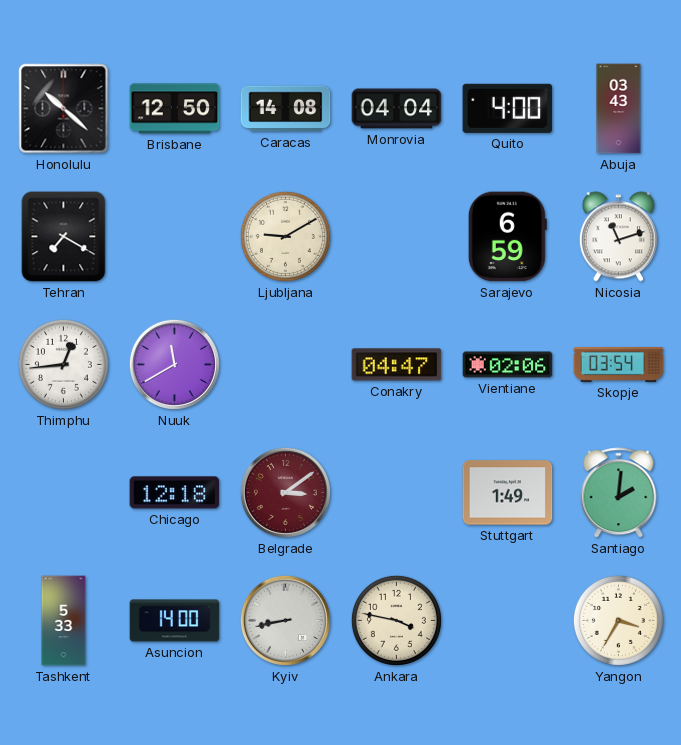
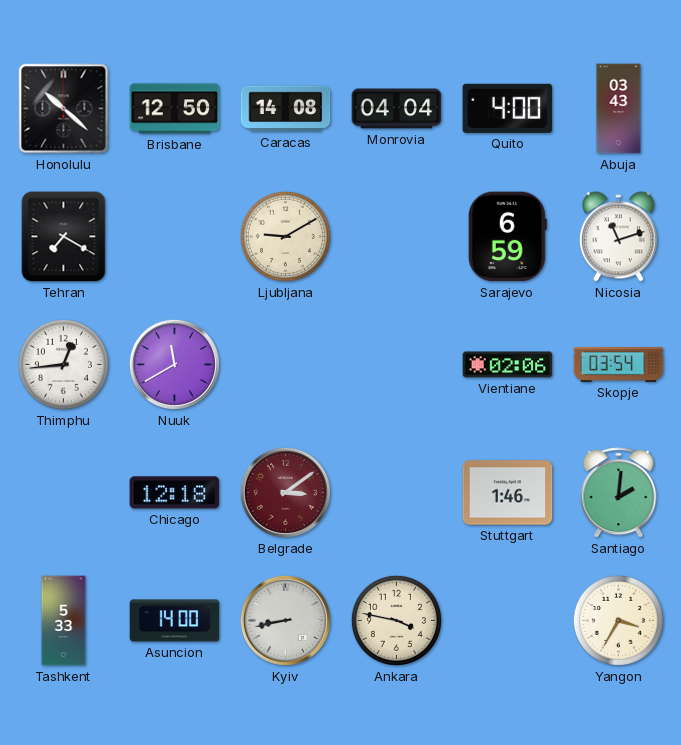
Conakry: 04:47 -> none (397, 365)
Stuttgart: 1:49 -> 1:46 (508, 493)
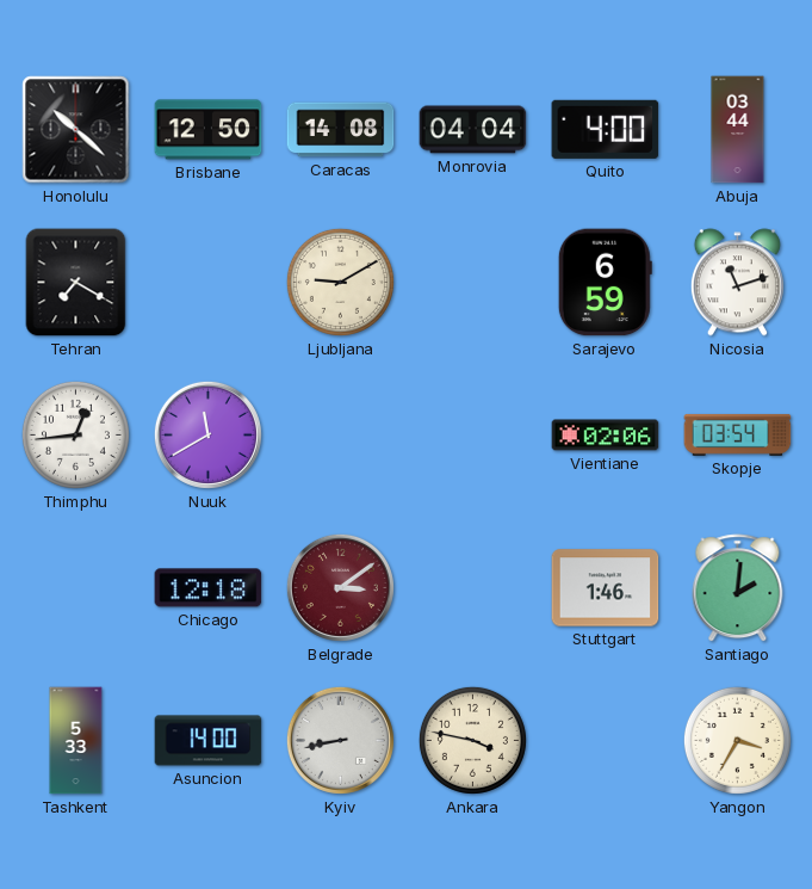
Abuja: 03:43 -> 03:44 (738, 130)
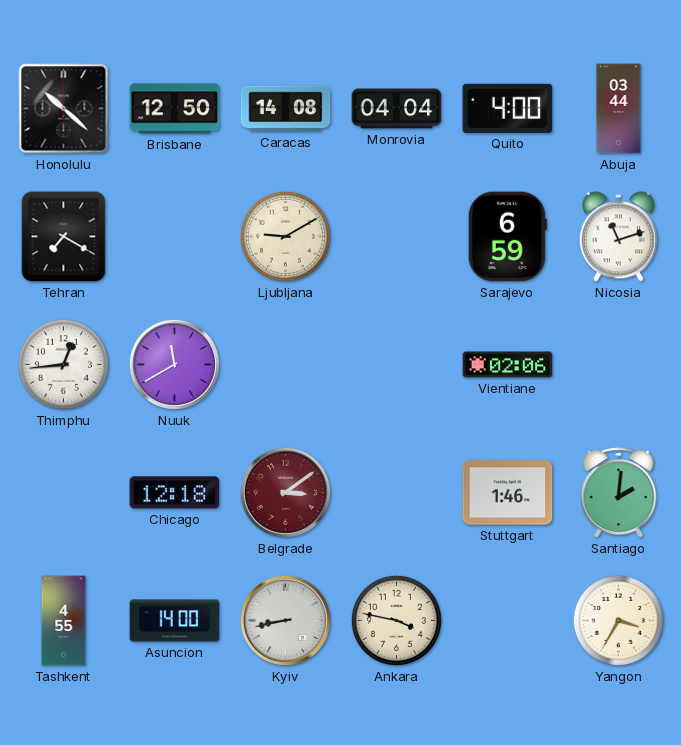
Skopje: 03:54 -> none (738, 436)
Tashkent: 5:33 -> 4:55 (64, 621)
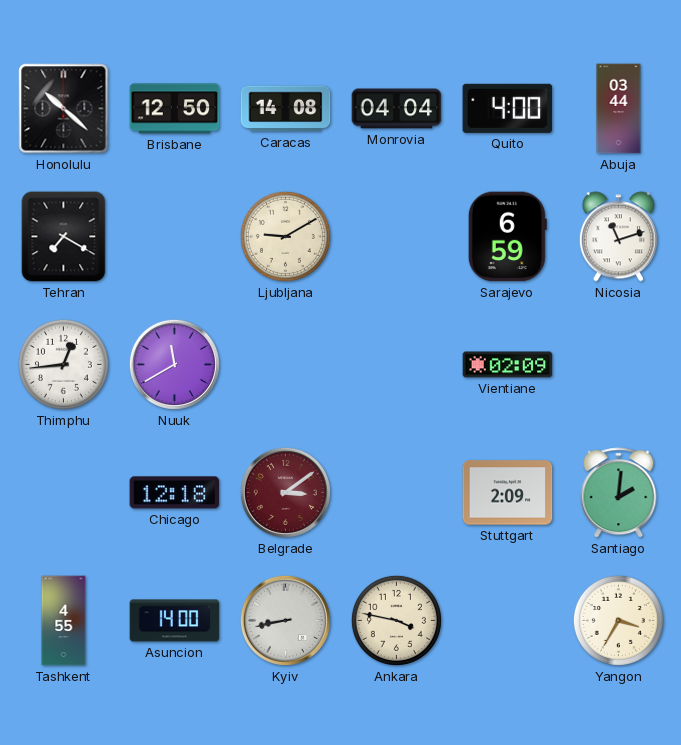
Vientiane: 02:06 -> 02:09 (508, 365)
Stuttgart: 1:46 -> 2:09 (508, 493)
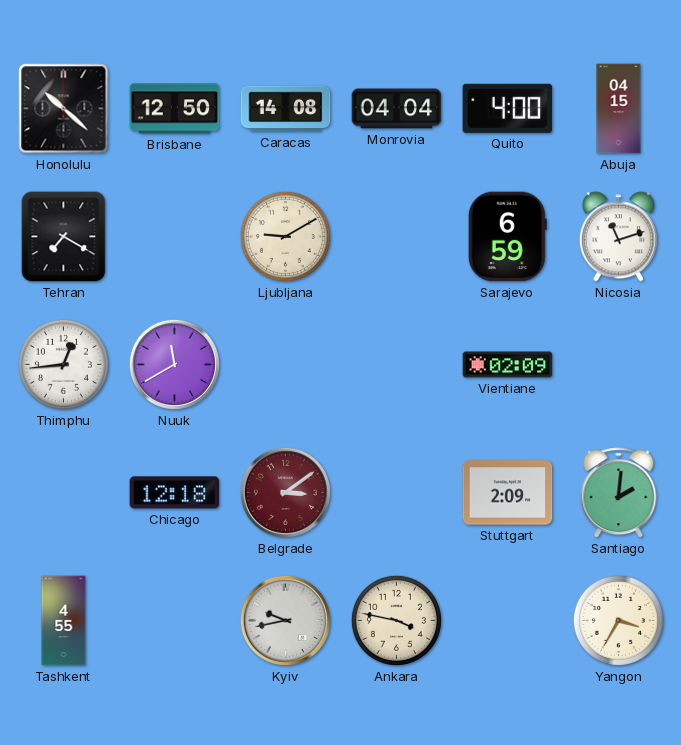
Abuja: 03:44 -> 04:15 (619, 109)
Asuncion: 14:00 -> none (175, 621)
Kyiv: 8:43 -> 9:43 (285, 620)
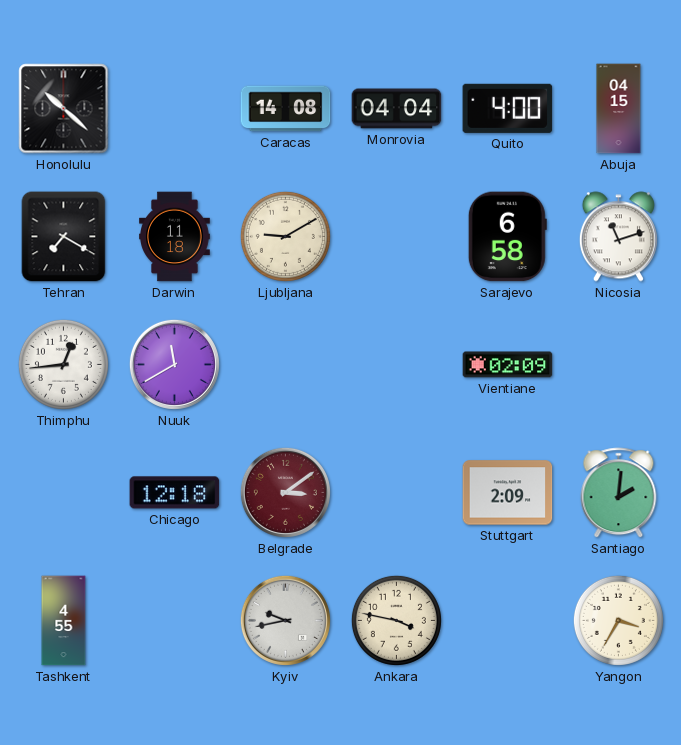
Brisbane: 12:50 -> none (175, 109)
Darwin: none -> 11:18 (175, 237)
Sarajevo: 6:59 -> 6:58 (507, 237)
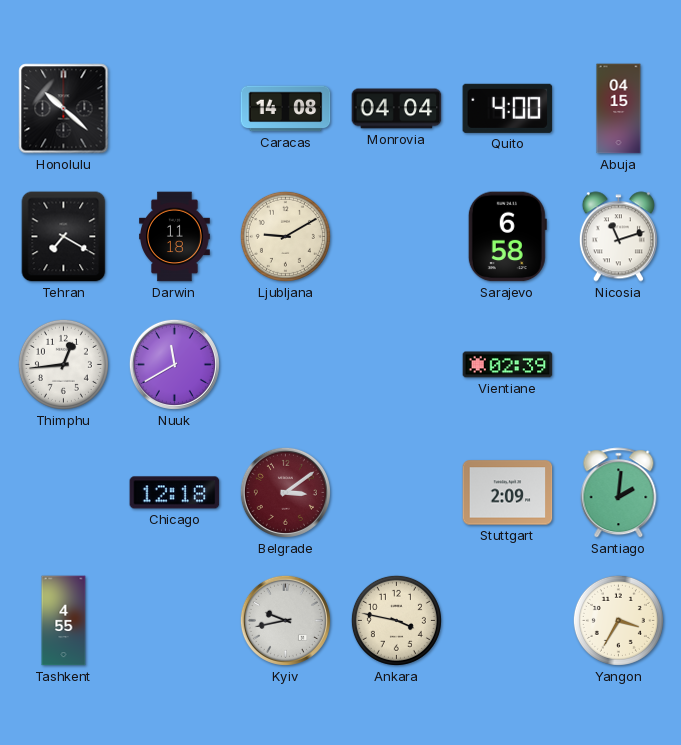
Vientiane: 02:09 -> 02:39 (508, 365)
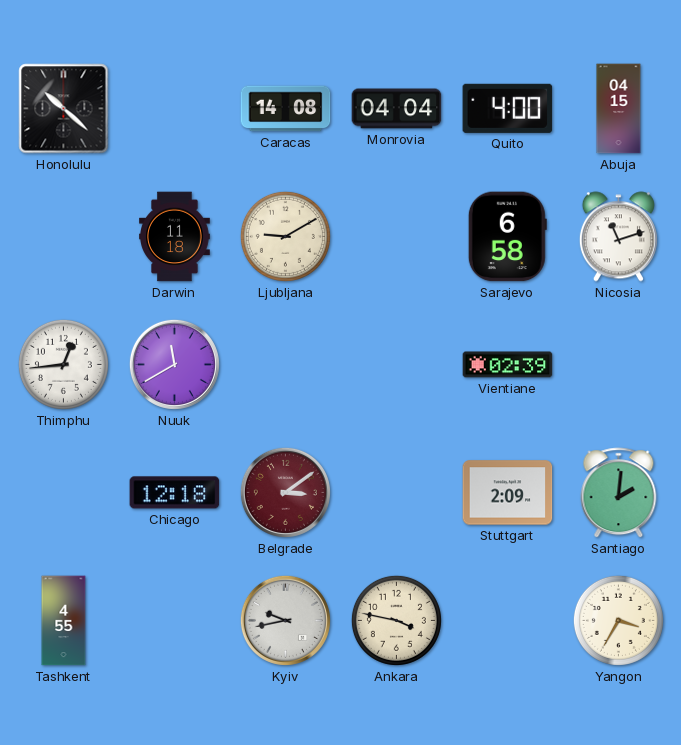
Tehran: 7:20 -> none (64, 237)
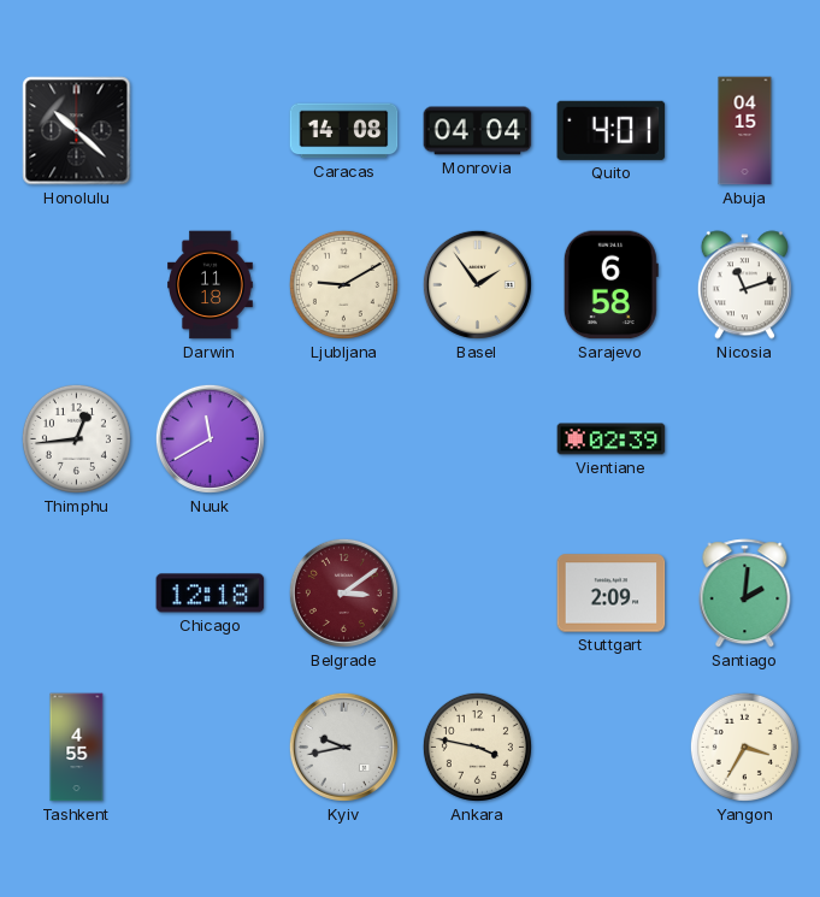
Quito: 4:00 -> 4:01 (612, 130)
Basel: none -> 1:54 (477, 284)
